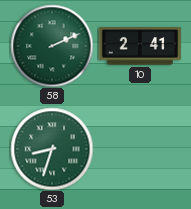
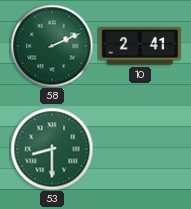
53: 8:33 -> 8:30 (52, 149)
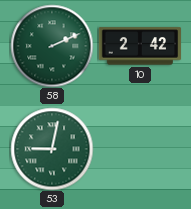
10: 2:41 -> 2:42 (139, 46)
53: 8:30 -> 9:02 (52, 149)
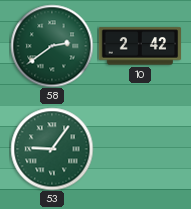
58: 2:11 -> 2:39 (52, 46)
53: 9:02 -> 9:06 (52, 149)
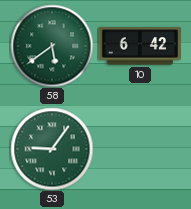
58: 2:39 -> 5:39 (52, 46)
10: 2:42 -> 6:42 (139, 46)
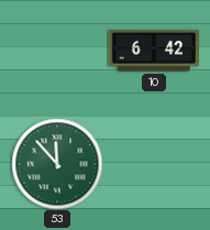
58: 5:39 -> none (52, 46)
53: 9:06 -> 11:53 (57, 164)
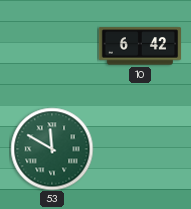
53: 11:53 -> 11:50 (52, 149)
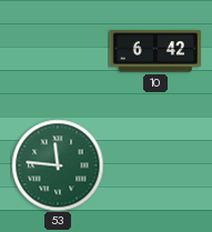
53: 11:50 -> 11:46 (58, 165)
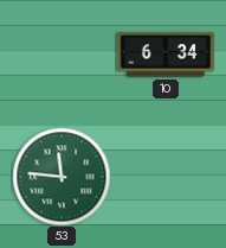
10: 6:42 -> 6:34 (164, 55)
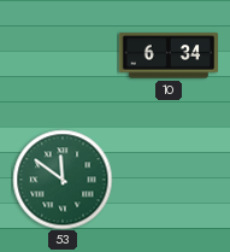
53: 11:46 -> 11:51 (63, 180)
